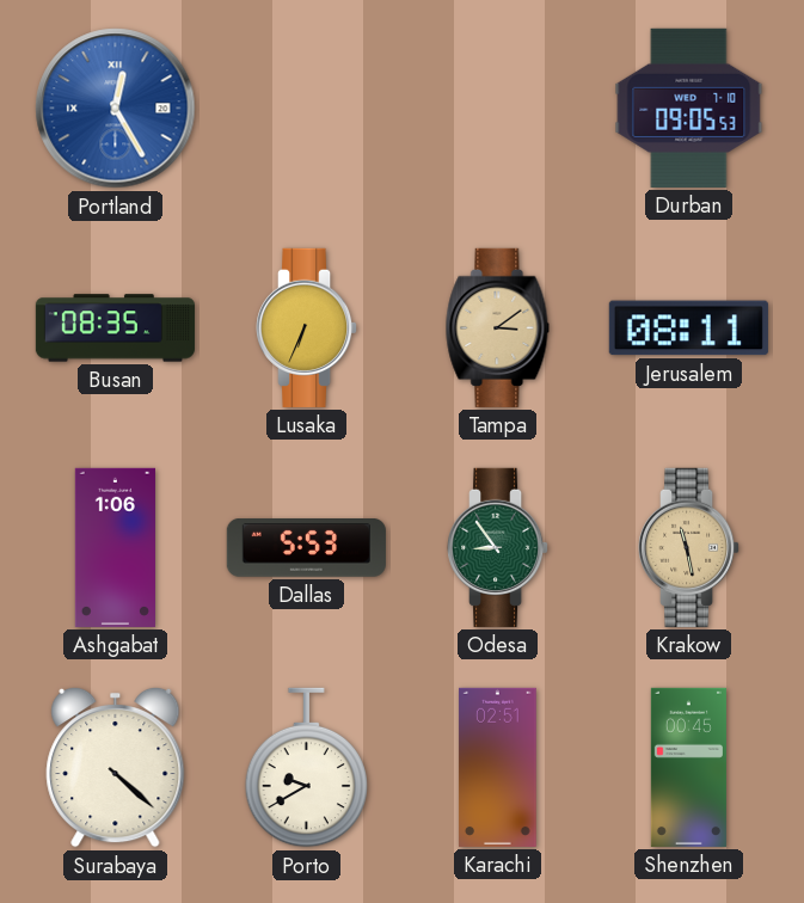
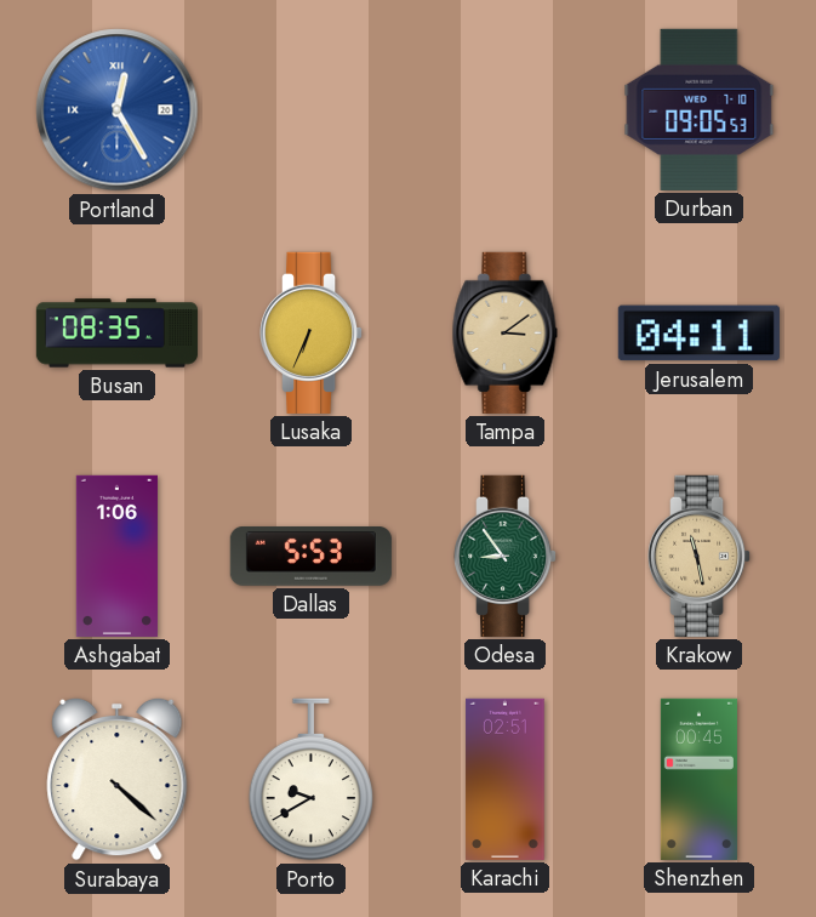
Jerusalem: 08:11 -> 04:11 (698, 334)
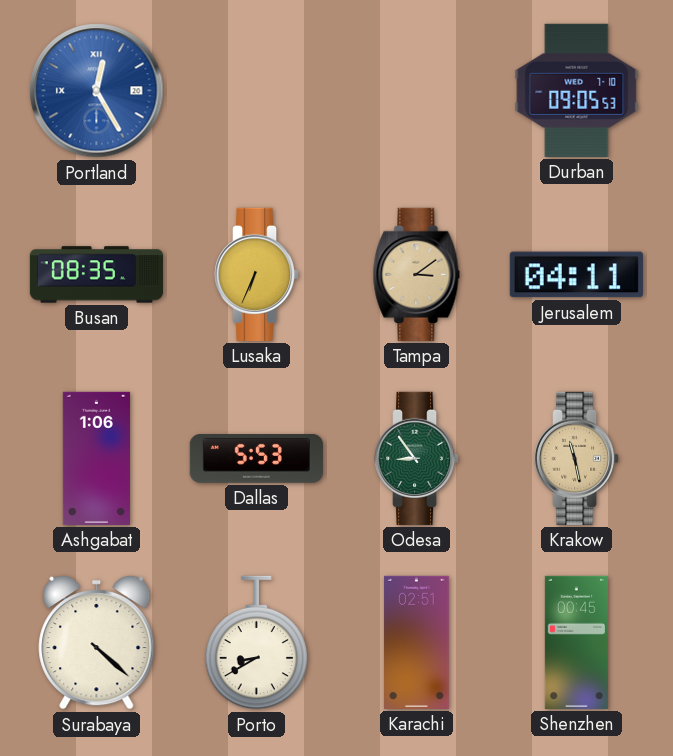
Porto: 9:40 -> 8:40 (257, 643)
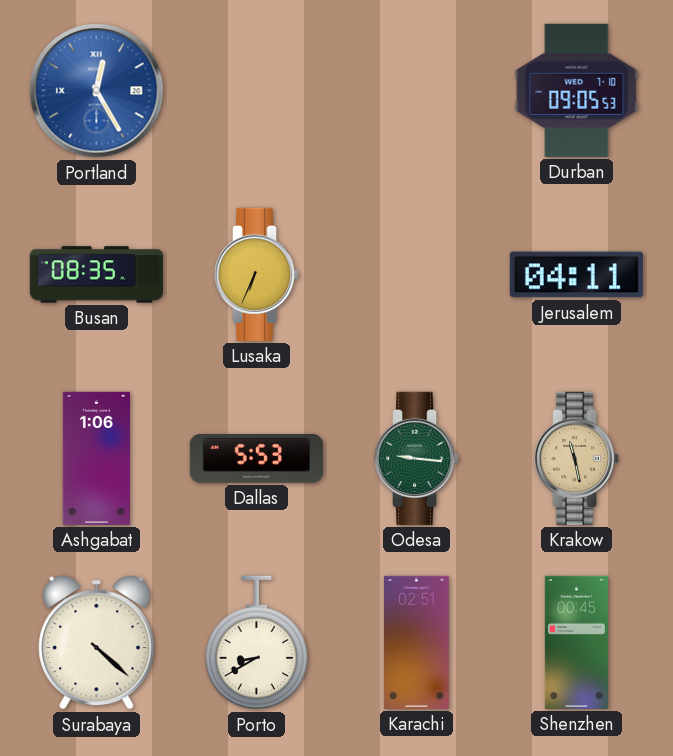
Tampa: 3:09 -> none (417, 274)
Odesa: 8:54 -> 9:16 (418, 458)
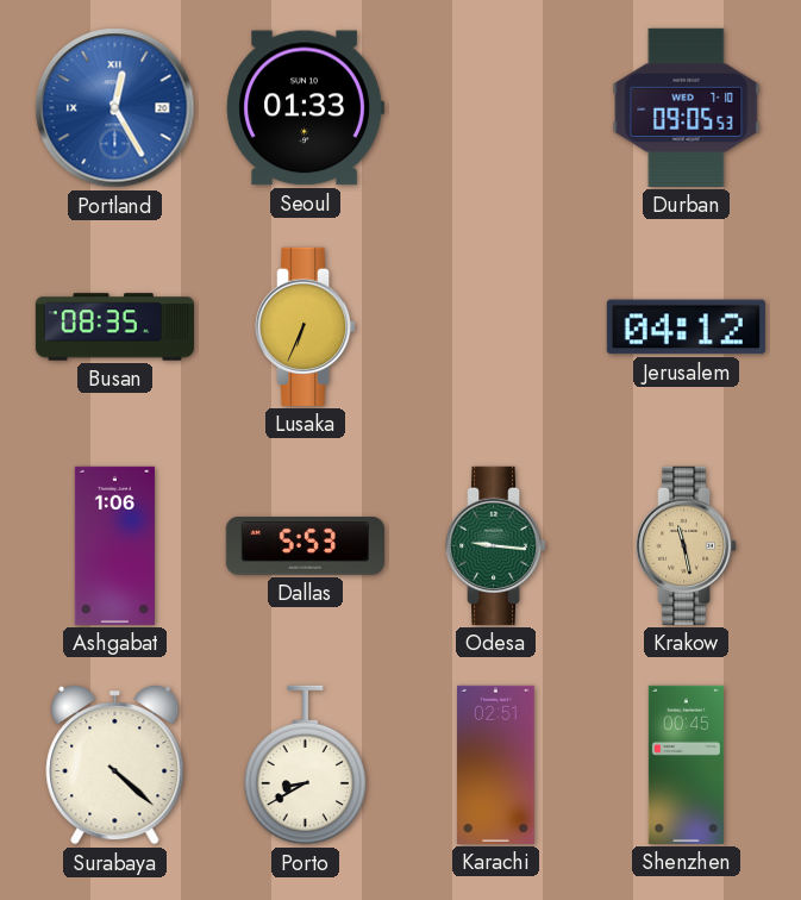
Seoul: none -> 01:33 (305, 108)
Jerusalem: 04:11 -> 04:12 (686, 327)
